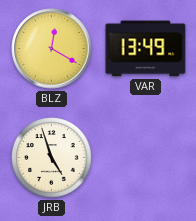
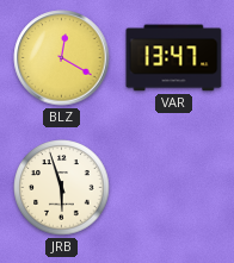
VAR: 13:49 -> 13:47 (174, 58)
JRB: 4:57 -> 5:57 (62, 188)
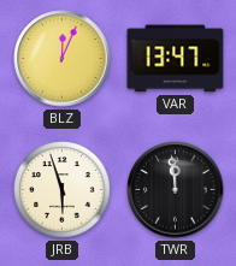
BLZ: 12:20 -> 12:04 (63, 59)
TWR: none -> 11:59 (176, 190)
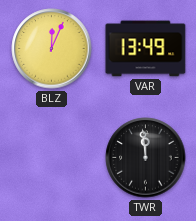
VAR: 13:47 -> 13:49 (146, 49)
JRB: 5:57 -> none (63, 190)
